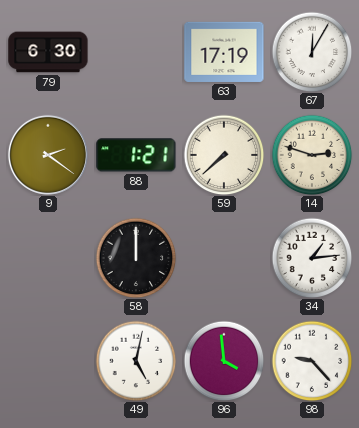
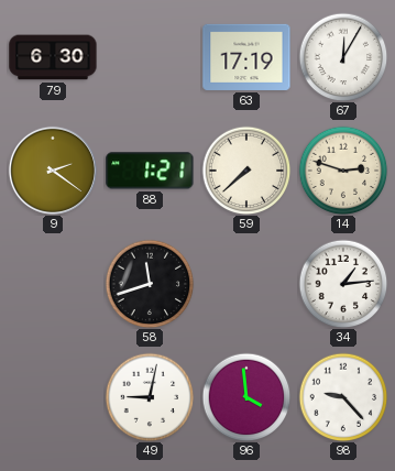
58: 12:00 -> 11:42 (150, 284)
49: 5:02 -> 9:02 (150, 397)
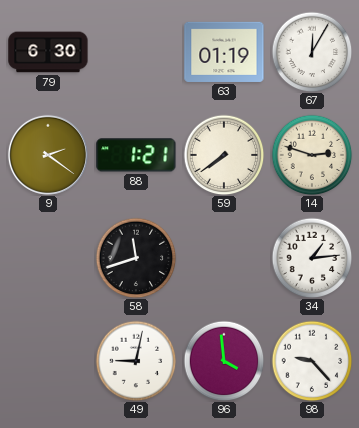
63: 17:19 -> 01:19 (224, 52)
59: 7:38 -> 7:39 (224, 155)
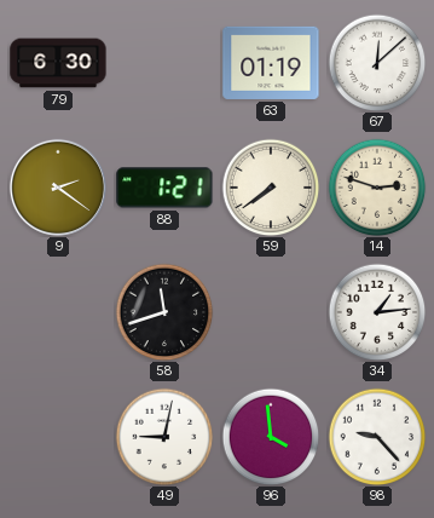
67: 12:05 -> 12:08 (377, 63)
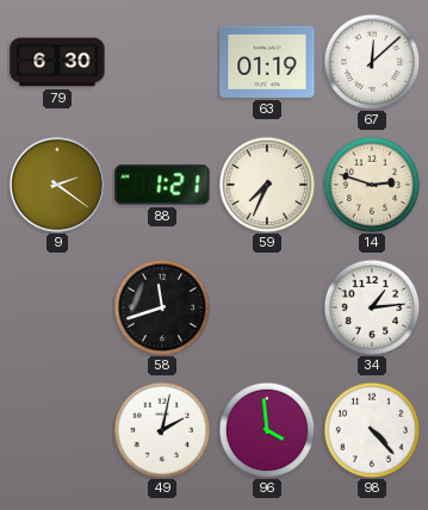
59: 7:39 -> 7:34 (267, 185)
49: 9:02 -> 2:02 (162, 430)
98: 9:23 -> 4:23 (372, 430)
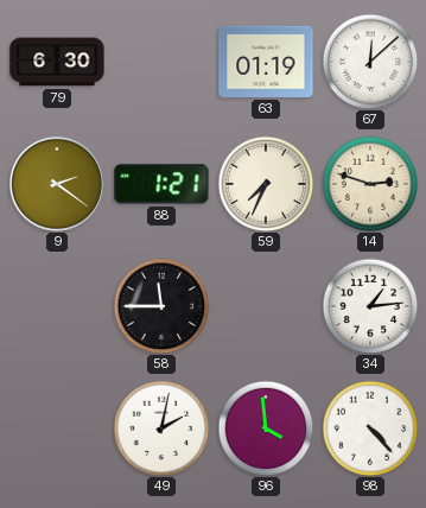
58: 11:42 -> 11:45 (161, 306)
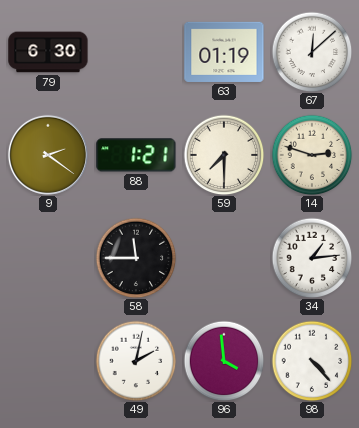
59: 7:34 -> 7:30 (224, 155)
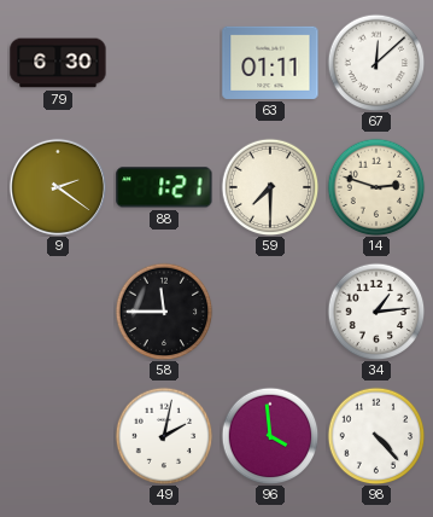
63: 01:19 -> 01:11 (270, 63)
